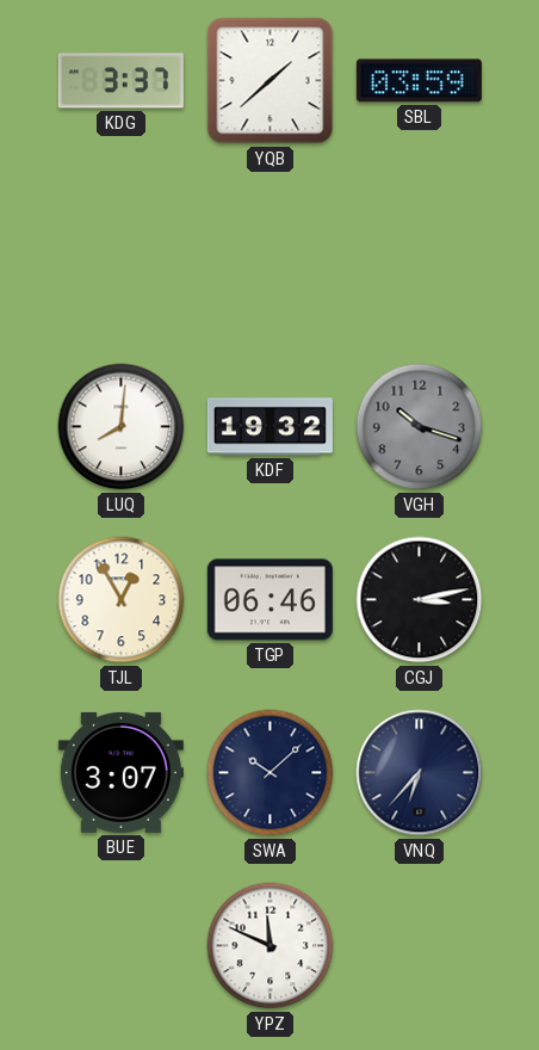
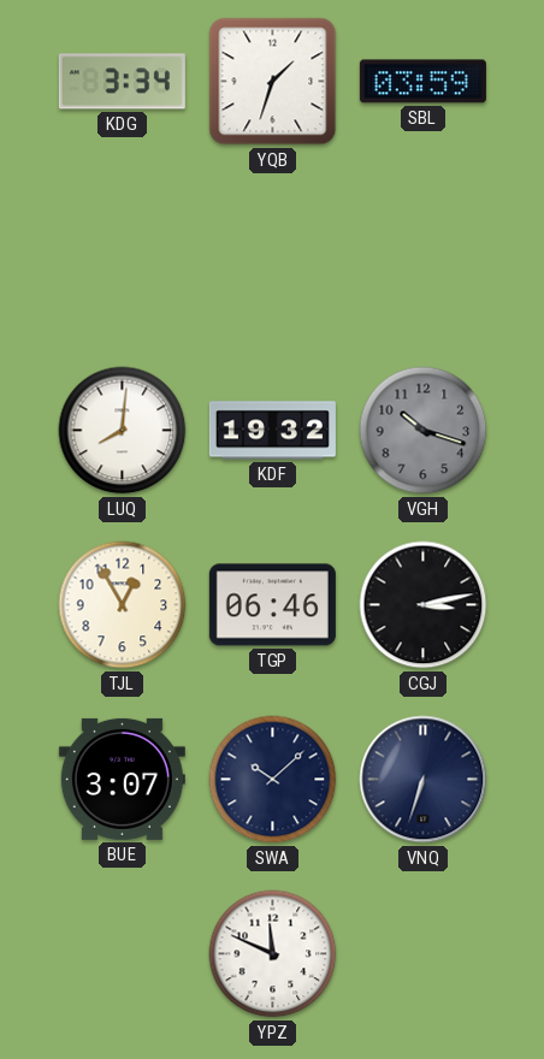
KDG: 3:37 -> 3:34 (122, 82)
YQB: 1:38 -> 1:33 (273, 82)
VNQ: 6:37 -> 6:33 (424, 780)
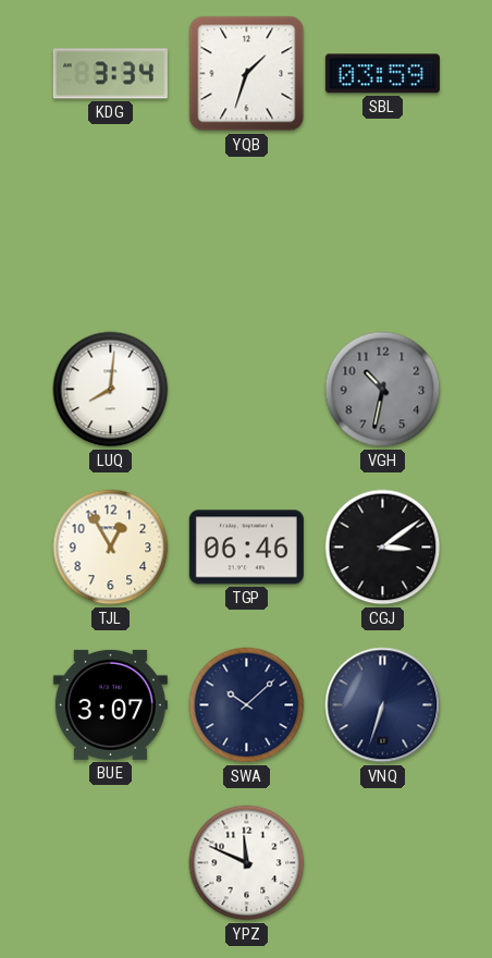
KDF: 19:32 -> none (272, 431)
VGH: 10:18 -> 10:32 (383, 390)
CGJ: 3:13 -> 3:09 (383, 548)
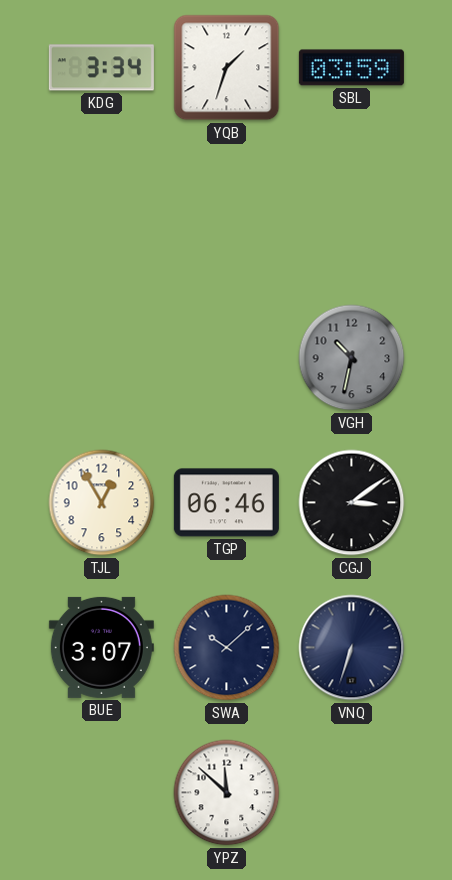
LUQ: 8:01 -> none (111, 390)
YPZ: 11:49 -> 11:52 (227, 793)
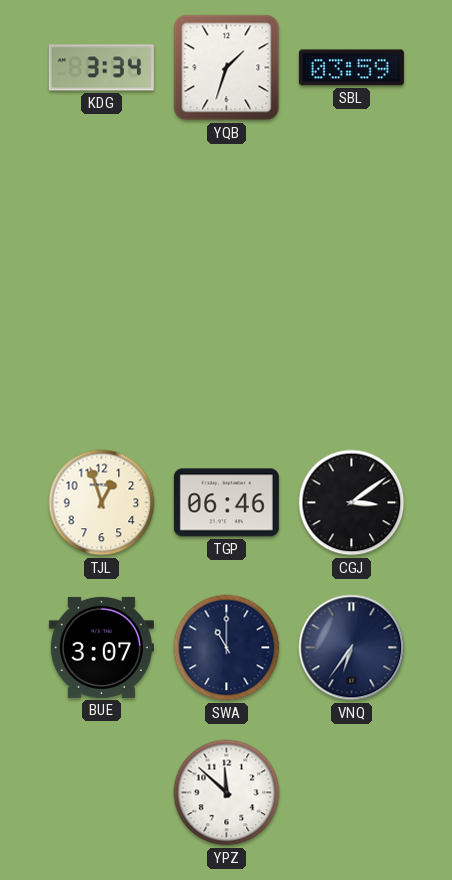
VGH: 10:32 -> none (352, 358)
TJL: 12:55 -> 12:57 (102, 503)
SWA: 10:08 -> 11:00 (227, 648)
VNQ: 6:33 -> 6:36 (352, 648)
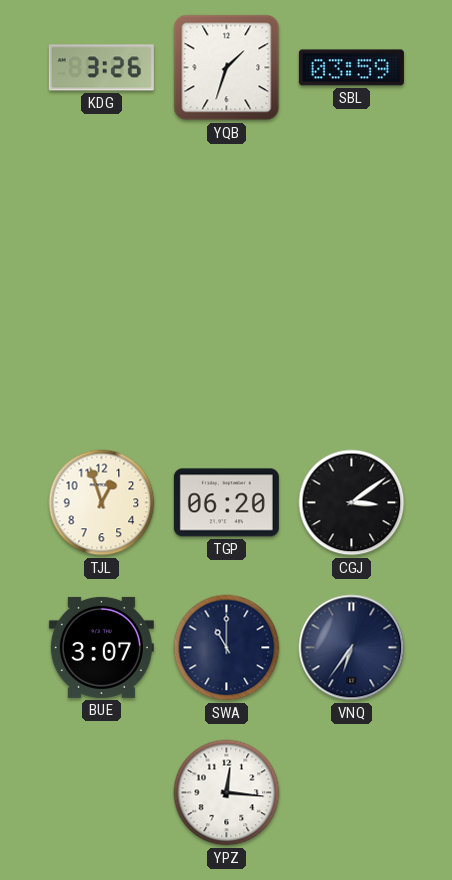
KDG: 3:34 -> 3:26 (101, 68)
TGP: 06:46 -> 06:20 (226, 503)
YPZ: 11:52 -> 12:16 (227, 793)
